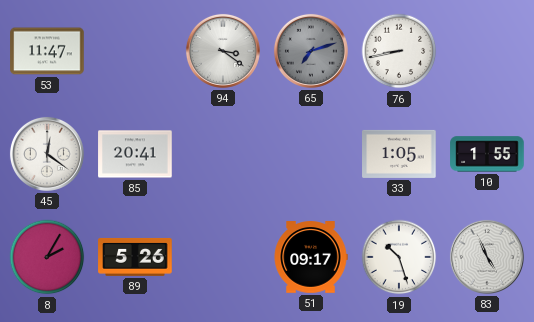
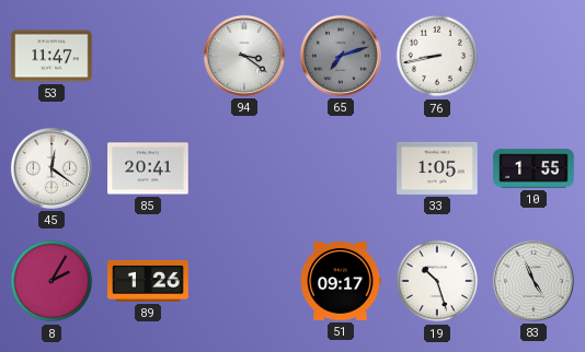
89: 5:26 -> 1:26 (148, 281)
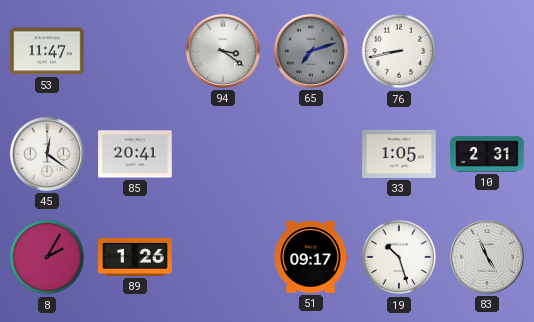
10: 1:55 -> 2:31 (487, 154)
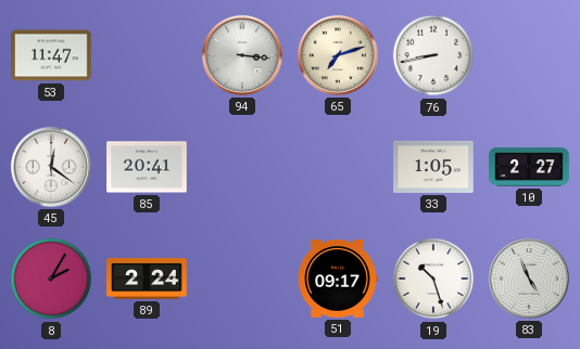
94: 3:21 -> 3:16 (242, 55)
65 dial: grey -> cream (338, 55)
10: 2:31 -> 2:27 (529, 167)
89: 1:26 -> 2:24 (147, 279)
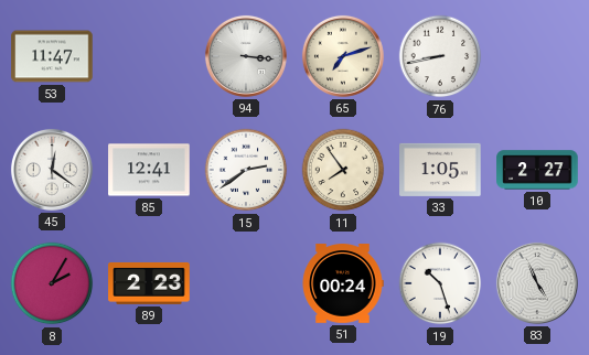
85: 20:41 -> 12:41 (149, 170)
15: none -> 2:39 (246, 170)
11: none -> 7:54 (343, 170)
89: 2:24 -> 2:23 (149, 283)
51: 09:17 -> 00:24 (343, 283)
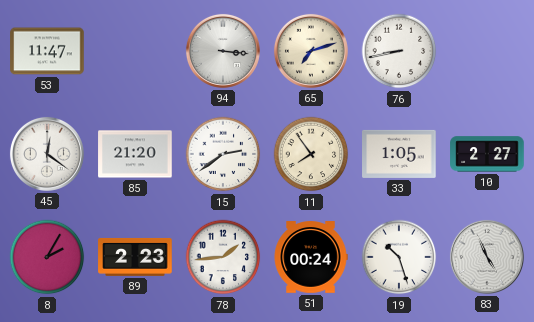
85: 12:41 -> 21:20 (135, 154)
78: none -> 1:44 (223, 257)
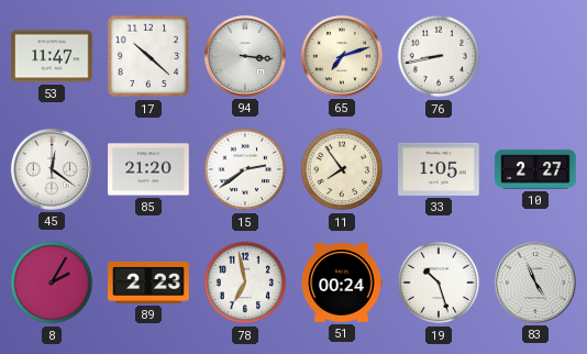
17: none -> 10:22 (148, 56)
78: 1:44 -> 6:58 (245, 283)
